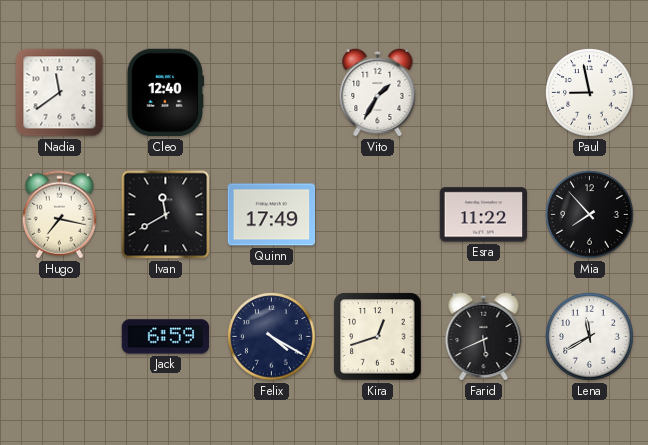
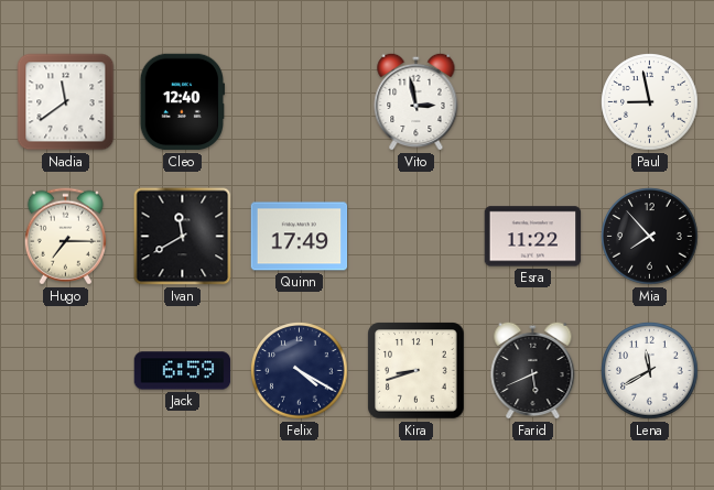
Vito: 1:35 -> 2:58 (416, 101)
Hugo: 7:17 -> 7:15 (65, 237)
Kira: 12:42 -> 8:42 (416, 371)
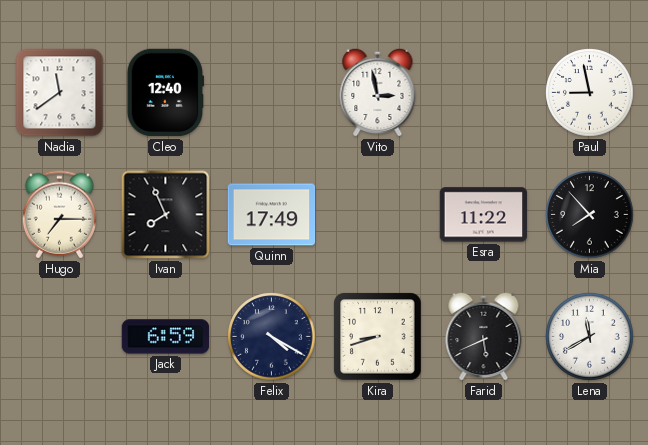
Ivan: 11:40 -> 7:56 (166, 215)
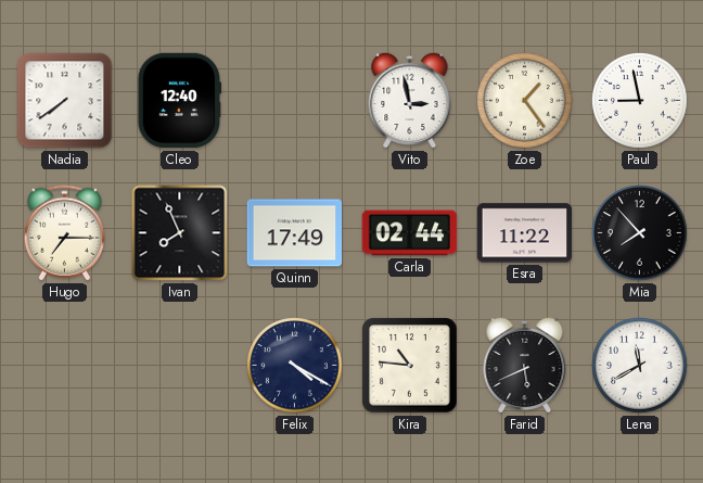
Nadia: 11:39 -> 7:39 (65, 101)
Zoe: none -> 1:24 (525, 101)
Carla: none -> 02:44 (410, 233)
Jack: 6:59 -> none (166, 337)
Kira: 8:42 -> 10:46 (410, 366)
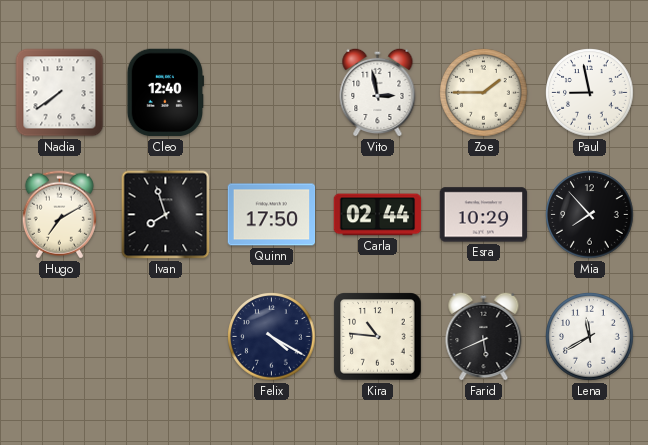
Zoe: 1:24 -> 1:45 (484, 93)
Hugo: 7:15 -> 7:10 (59, 215)
Ivan: 7:56 -> 7:57 (166, 215)
Quinn: 17:49 -> 17:50 (272, 215)
Esra: 11:22 -> 10:29 (484, 215)
